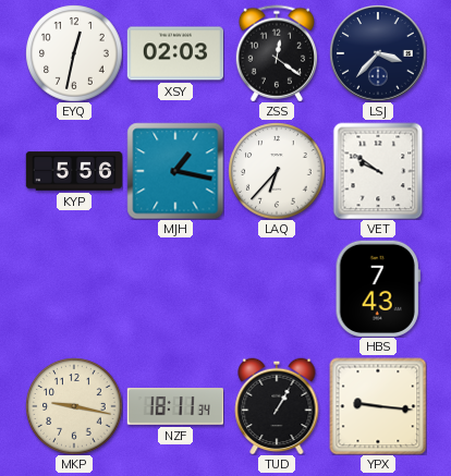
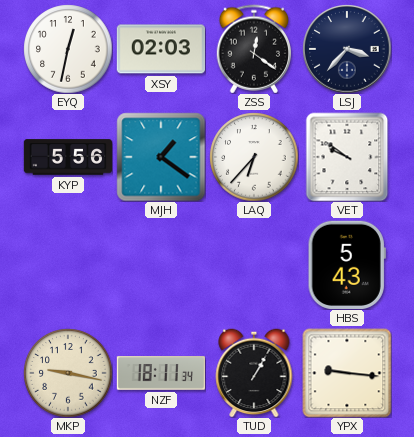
MJH: 1:17 -> 1:21 (161, 157)
HBS: 7:43 -> 5:43 (347, 265)
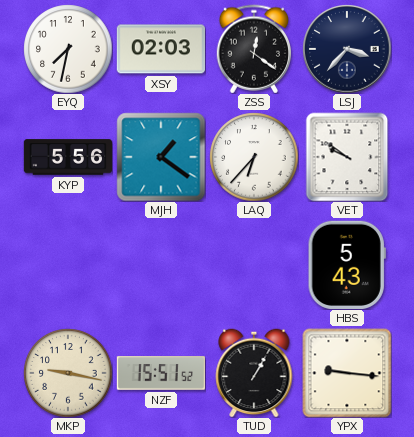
EYQ: 12:32 -> 7:32 (68, 49)
NZF: 18:11 -> 15:51 (160, 373)
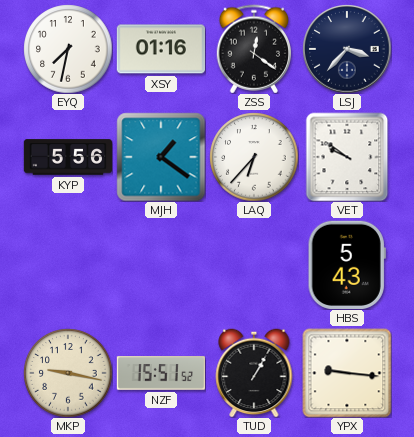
XSY: 02:03 -> 01:16 (160, 49)
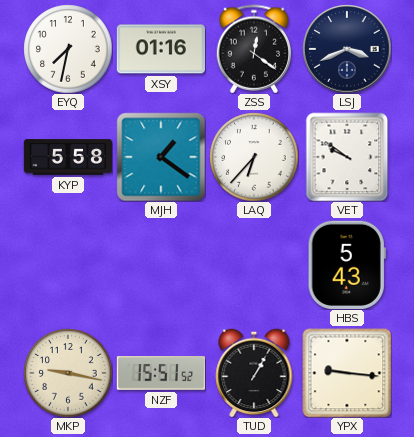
LSJ: 3:37 -> 3:41 (347, 49)
KYP: 5:56 -> 5:58 (68, 157)
